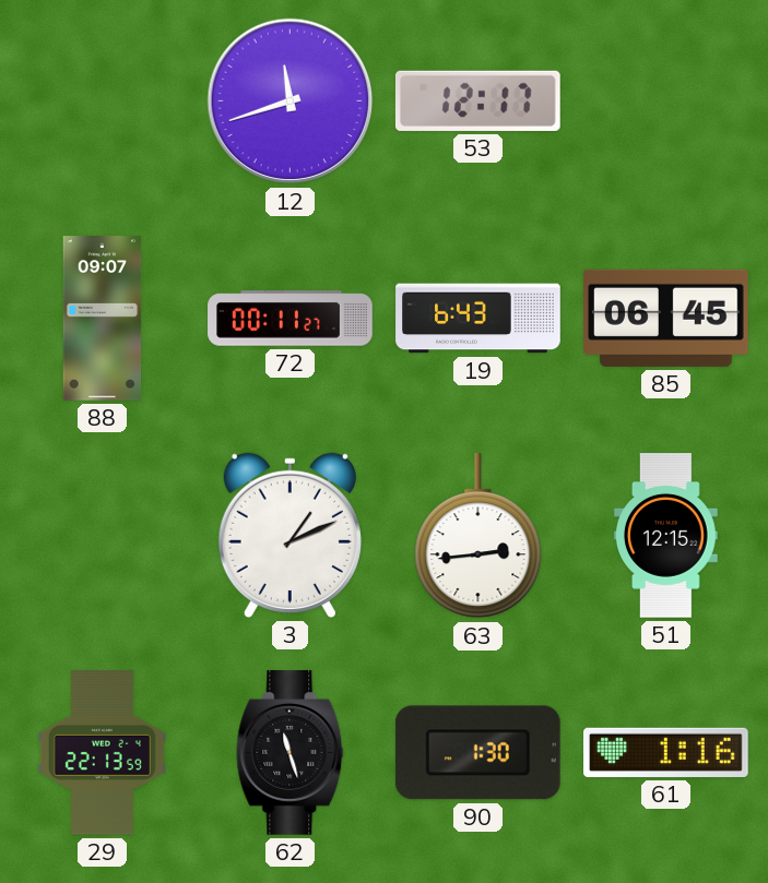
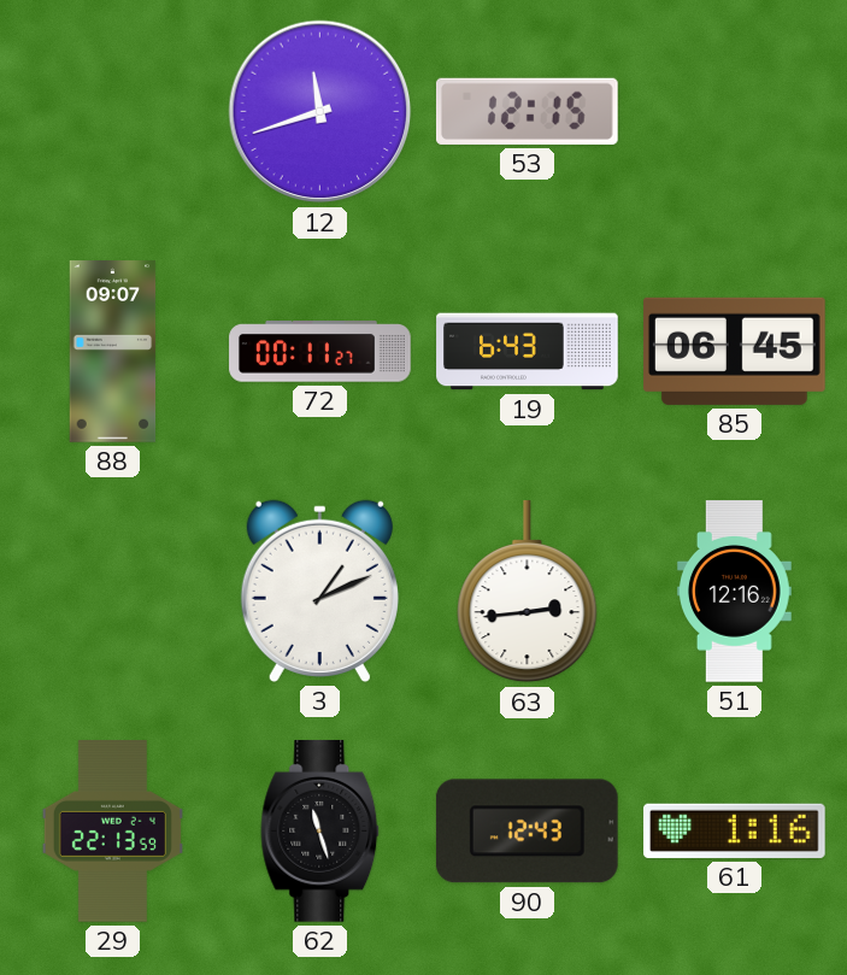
53: 12:17 -> 12:15 (528, 111)
51: 12:15 -> 12:16 (735, 592)
90: 1:30 -> 12:43 (527, 832)
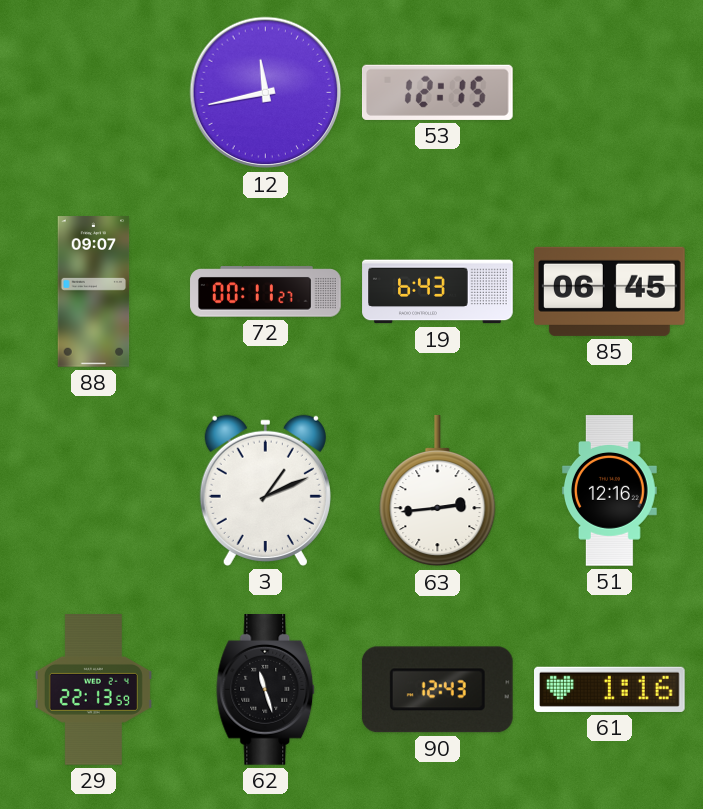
12: 11:42 -> 11:43 (266, 93)
